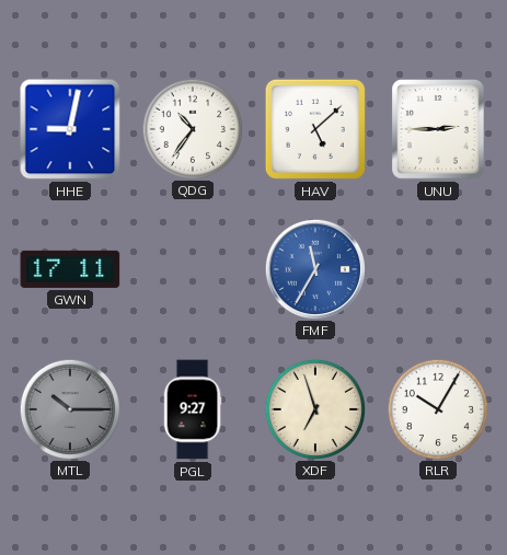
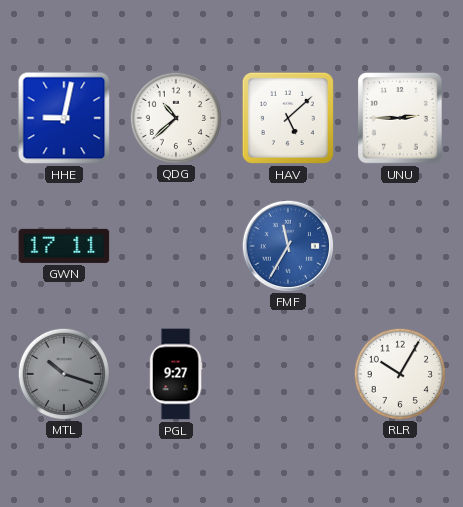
QDG: 10:36 -> 10:38 (175, 117)
MTL: 10:15 -> 10:18 (63, 373)
XDF: 6:57 -> none (314, 408)
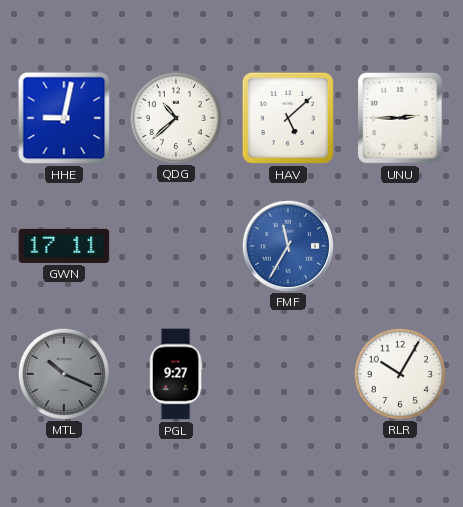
MTL: 10:18 -> 10:19 (63, 373)
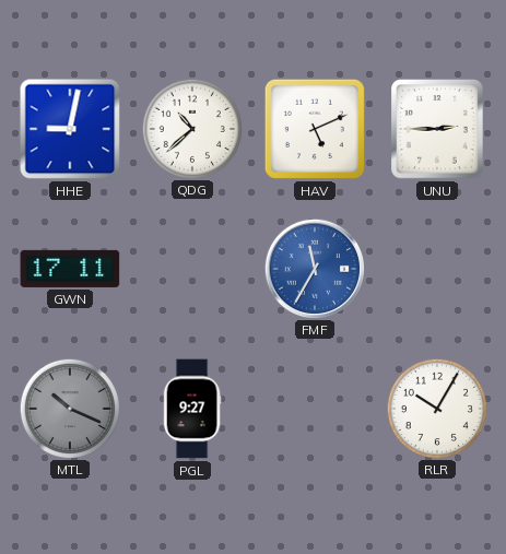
HAV: 5:08 -> 5:11 (315, 129)
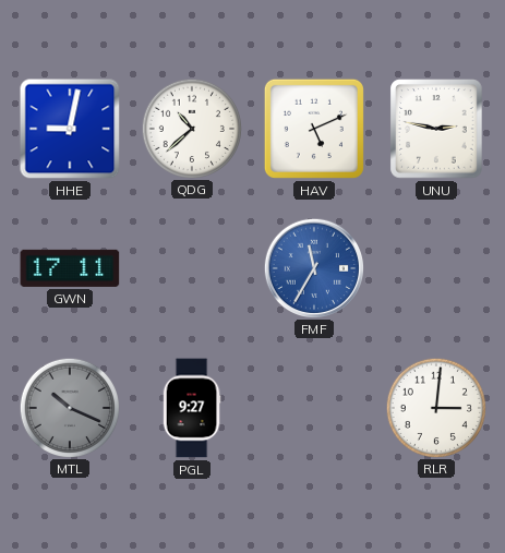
UNU: 2:45 -> 2:47 (436, 129)
RLR: 10:05 -> 3:01 (435, 407)
